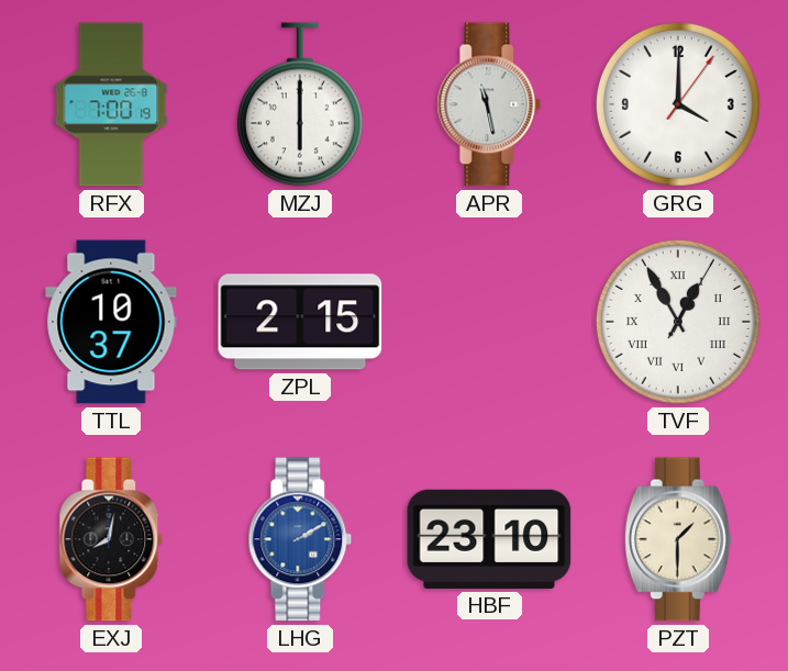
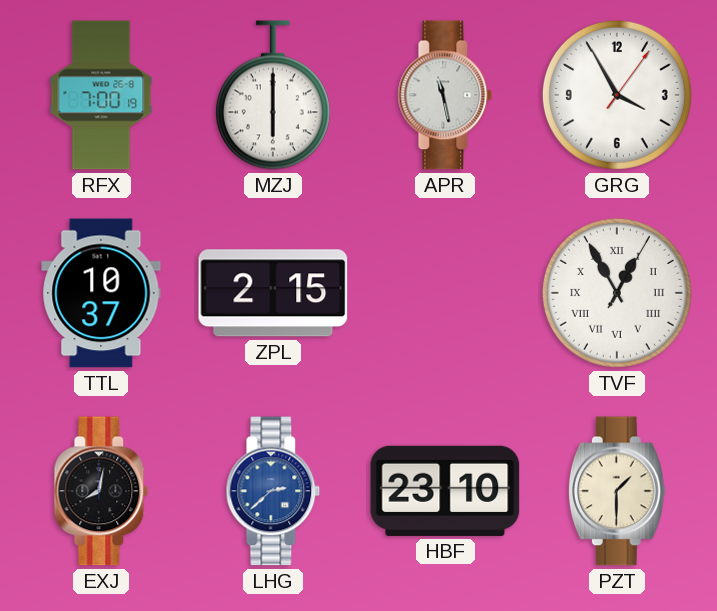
GRG: 4:00 -> 3:55 (617, 95)
LHG: 2:10 -> 2:38 (273, 491)
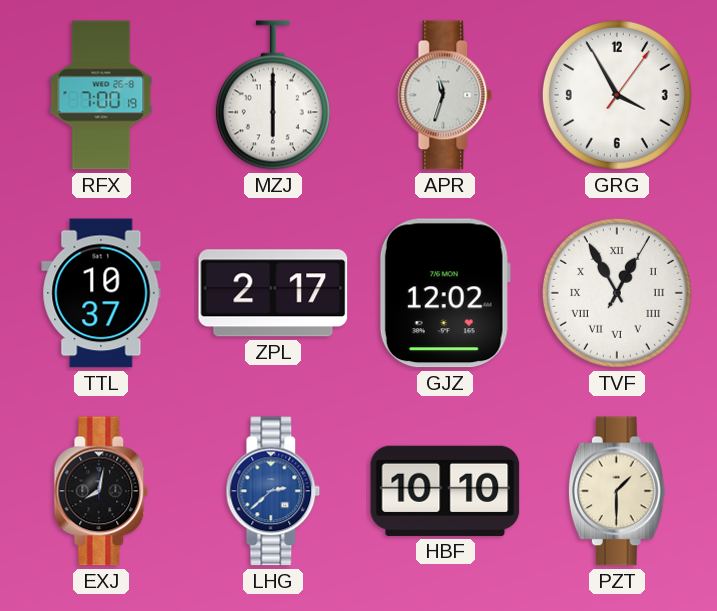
APR: 11:28 -> 11:33 (445, 95)
ZPL: 2:15 -> 2:17 (273, 293)
GJZ: none -> 12:02 (445, 293)
HBF: 23:10 -> 10:10 (445, 491)
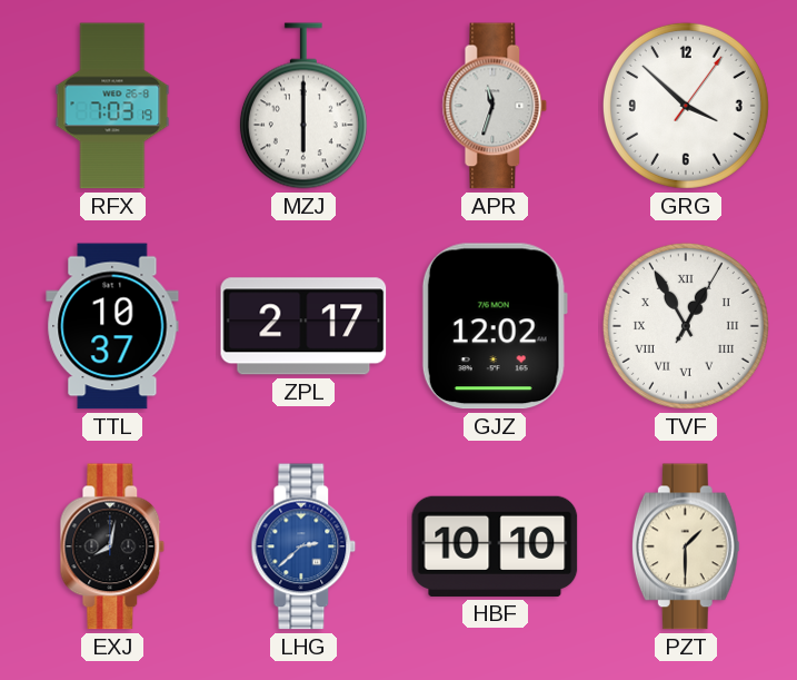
RFX: 7:00 -> 7:03 (112, 106)
GRG: 3:55 -> 3:52 (686, 106)
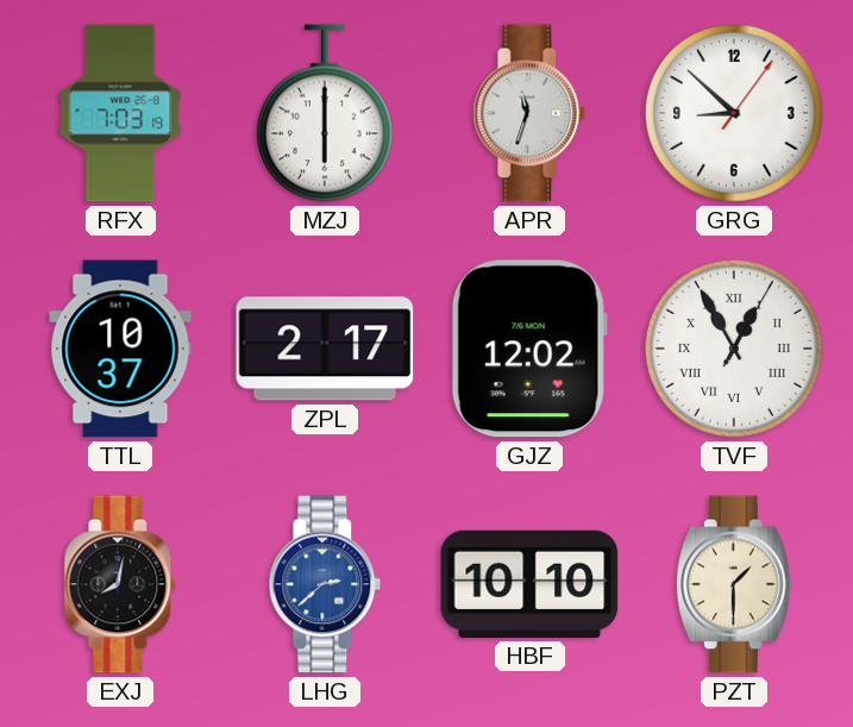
GRG: 3:52 -> 8:52 (734, 113)
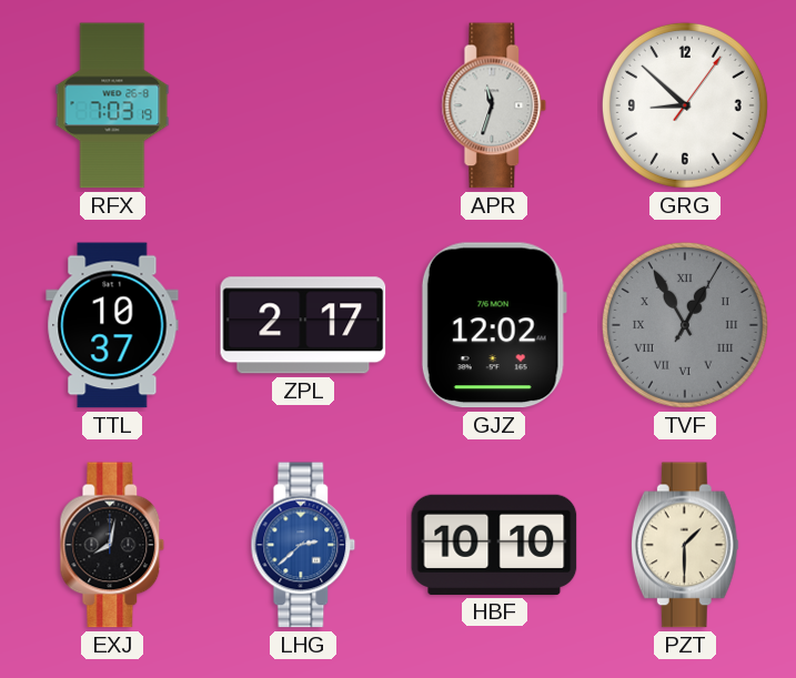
MZJ: 6:00 -> none (325, 113)
TVF dial: white -> grey (685, 325)
